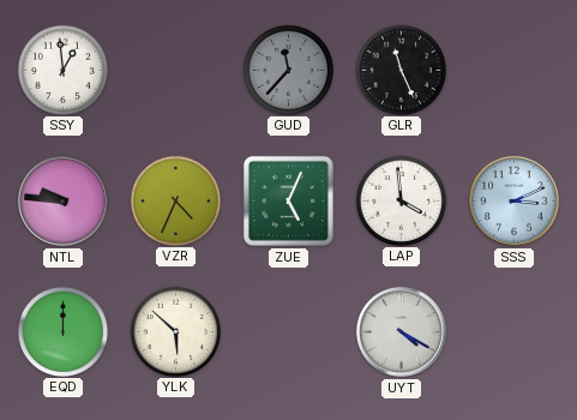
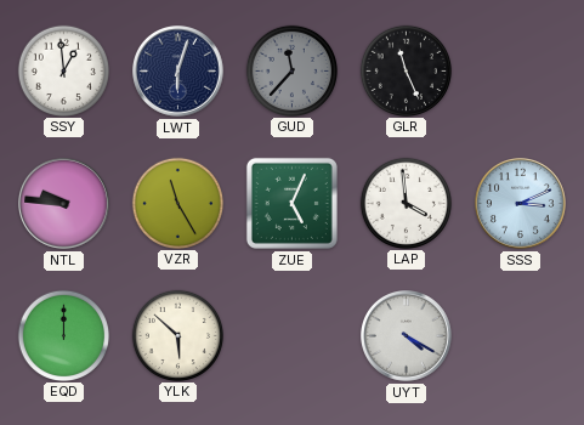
LWT: none -> 6:03 (178, 72)
VZR: 4:34 -> 11:25 (177, 203)
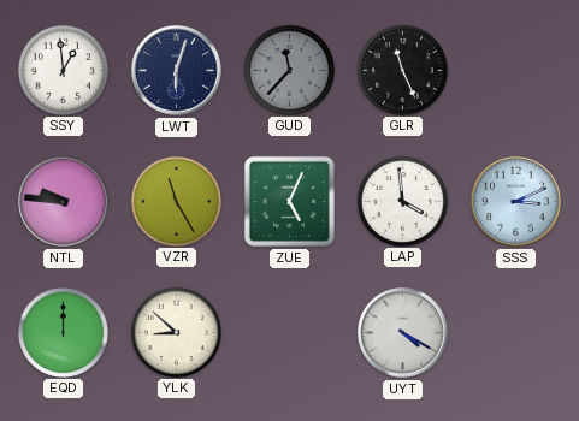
YLK: 5:52 -> 8:52 (176, 332)
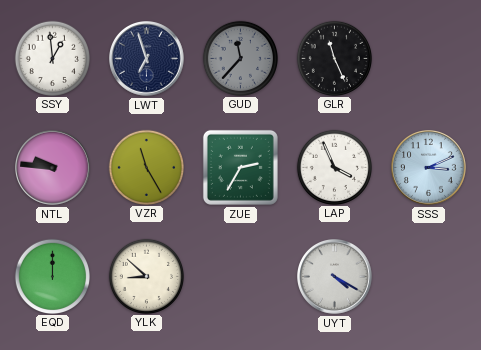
LWT: 6:03 -> 6:57 (147, 59)
ZUE: 5:04 -> 2:35 (240, 167)
LAP: 3:59 -> 3:56 (334, 167)
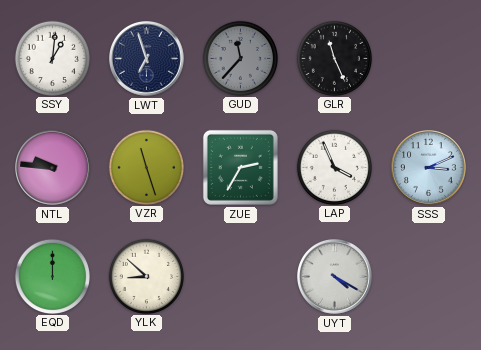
SSY: 12:59 -> 1:01 (52, 58)
VZR: 11:25 -> 11:27 (146, 167)
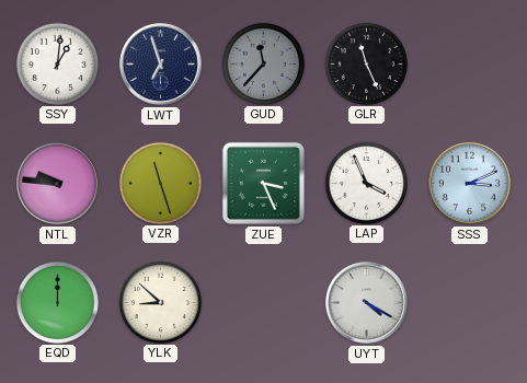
ZUE: 2:35 -> 3:26 (263, 183)
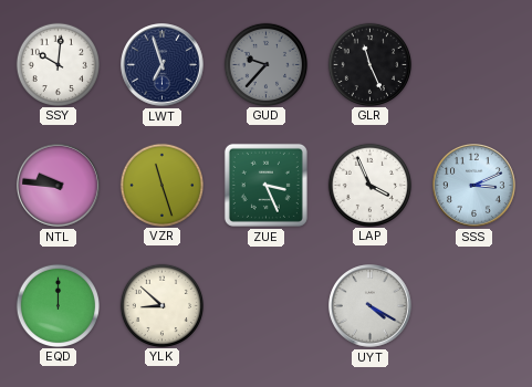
SSY: 1:01 -> 10:01 (58, 64)
GUD: 11:37 -> 9:37 (265, 64)
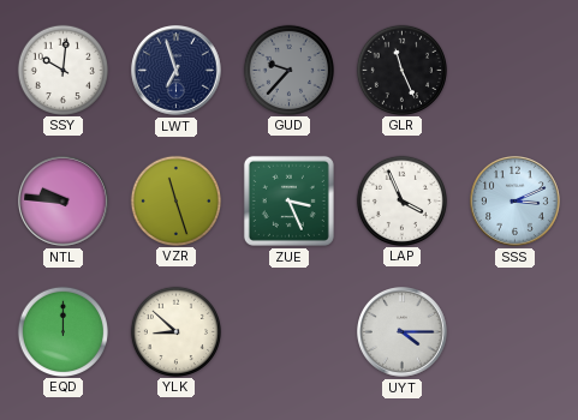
UYT: 4:20 -> 4:15 (403, 332)
